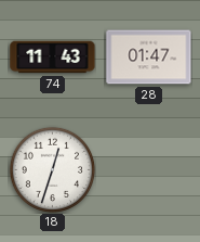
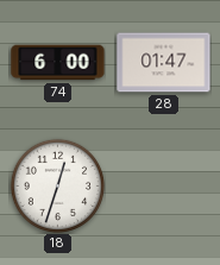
74: 11:43 -> 6:00 (58, 63)
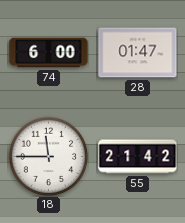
18: 12:33 -> 11:45 (48, 156)
55: none -> 21:42 (138, 157)
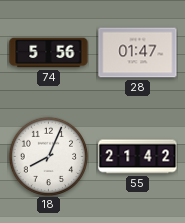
74: 6:00 -> 5:56 (49, 53)
18: 11:45 -> 8:04 (48, 156)
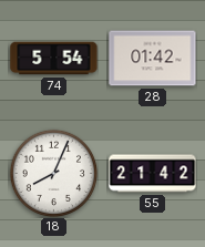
74: 5:56 -> 5:54 (54, 59)
28: 01:47 -> 01:42 (153, 59)
